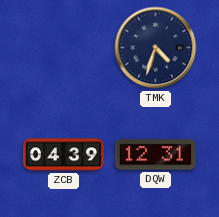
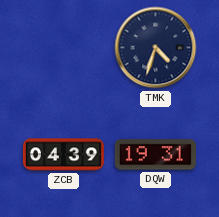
DQW: 12:31 -> 19:31 (155, 155)
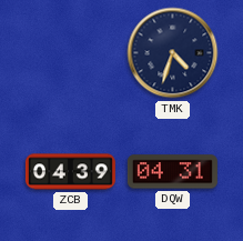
DQW: 19:31 -> 04:31 (172, 172)
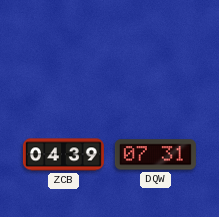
TMK: 4:33 -> none (173, 53)
DQW: 04:31 -> 07:31 (155, 155)
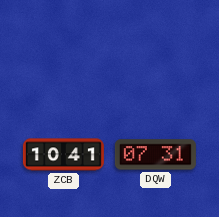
ZCB: 04:39 -> 10:41 (63, 155)
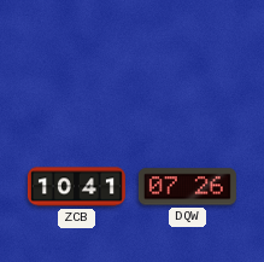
DQW: 07:31 -> 07:26 (187, 187)
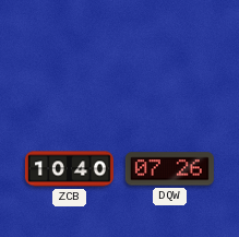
ZCB: 10:41 -> 10:40 (69, 169)
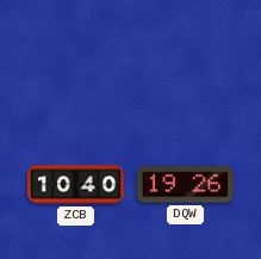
DQW: 07:26 -> 19:26 (185, 185)
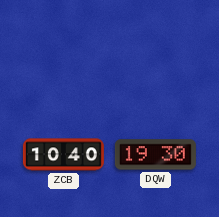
DQW: 19:26 -> 19:30 (155, 155)
